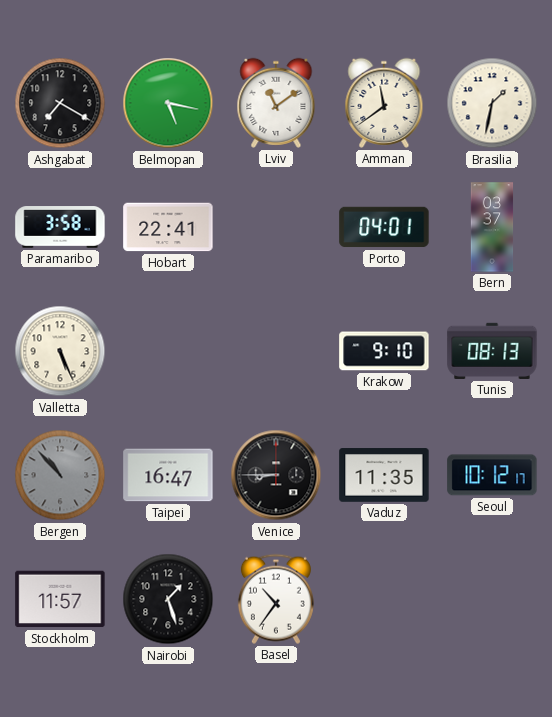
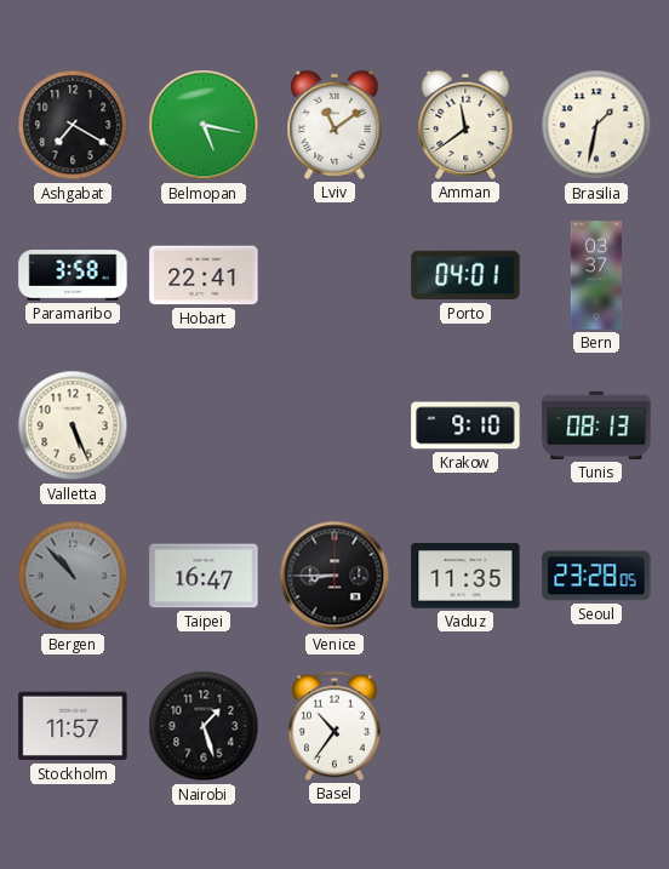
Seoul: 10:12 -> 23:28 (596, 576)
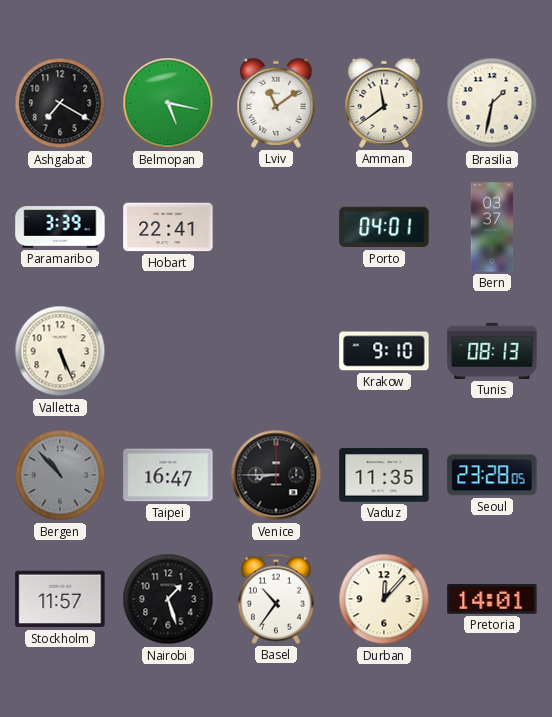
Paramaribo: 3:58 -> 3:39 (60, 227)
Durban: none -> 12:07 (384, 599)
Pretoria: none -> 14:01 (492, 599)
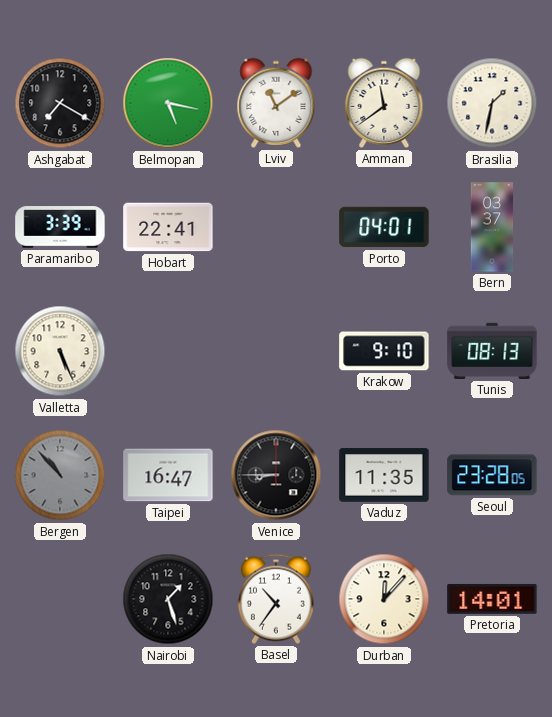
Stockholm: 11:57 -> none (60, 599)
